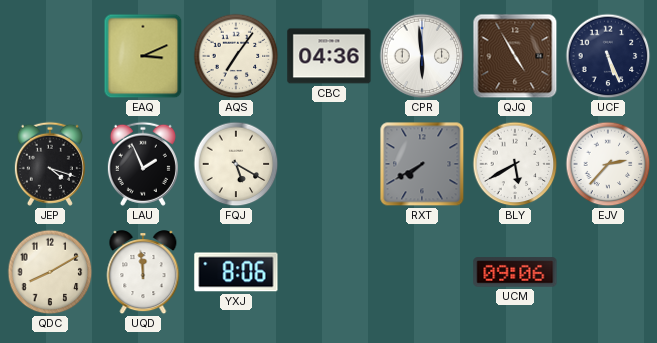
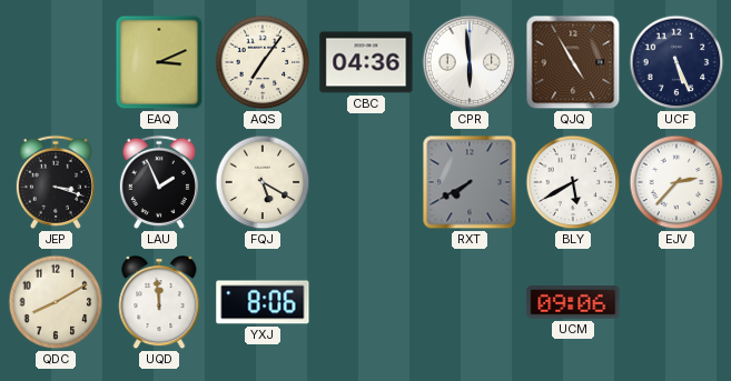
JEP: 4:18 -> 3:18 (56, 182)
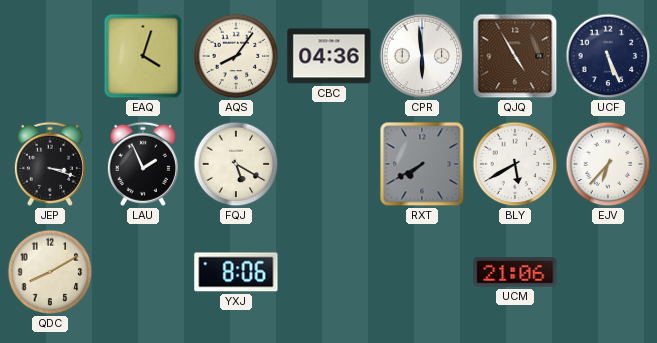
EAQ: 3:11 -> 4:03 (143, 56)
AQS: 7:06 -> 8:06 (236, 56)
EJV: 2:37 -> 6:37 (608, 164)
UQD: 11:59 -> none (159, 303)
UCM: 09:06 -> 21:06 (515, 272)
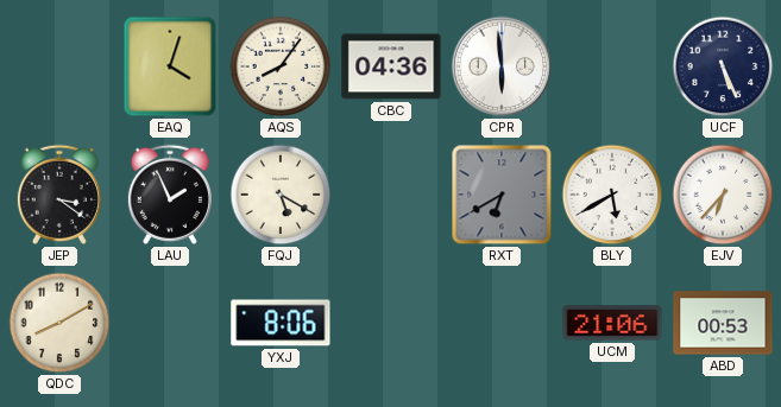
QJQ: 4:55 -> none (515, 56)
JEP: 3:18 -> 3:21 (59, 195)
RXT: 7:40 -> 6:40 (502, 195)
ABD: none -> 00:53 (723, 323)
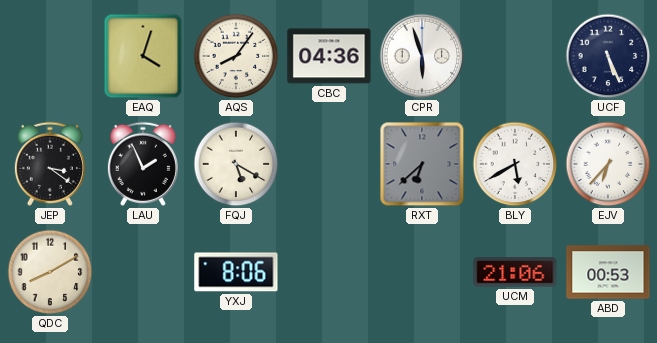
CPR: 5:59 -> 5:57 (422, 56)
RXT: 6:40 -> 6:38 (422, 164)
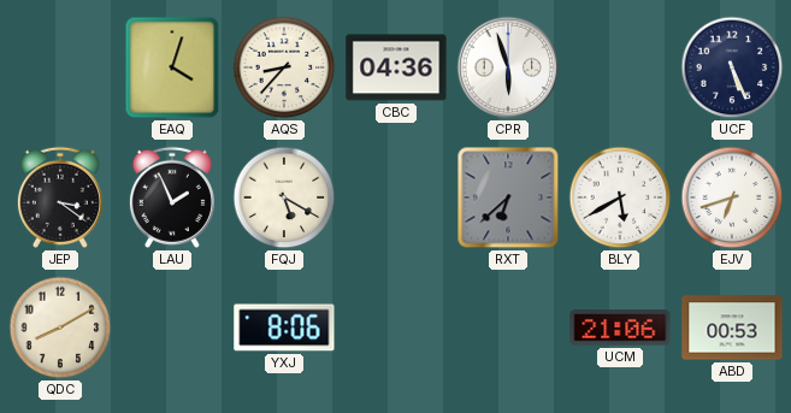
AQS: 8:06 -> 8:37 (284, 67)
EJV: 6:37 -> 6:42 (732, 197)
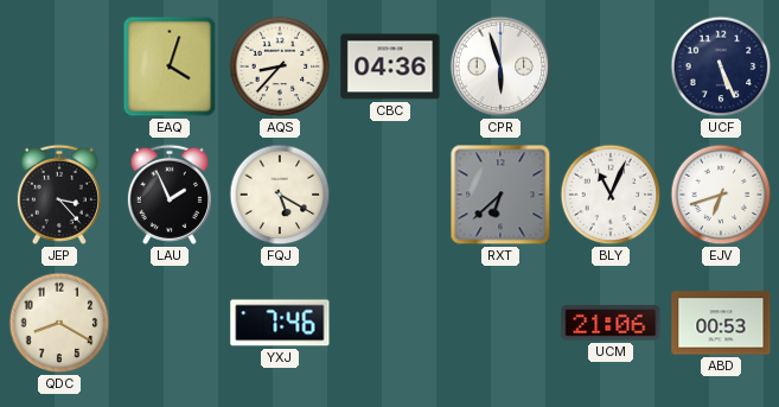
JEP: 3:21 -> 3:23 (59, 195)
BLY: 5:40 -> 11:04 (611, 195)
QDC: 8:10 -> 8:20 (59, 323)
YXJ: 8:06 -> 7:46 (280, 323)
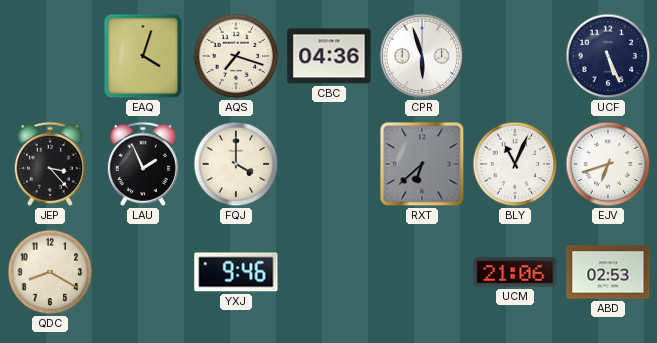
AQS: 8:37 -> 7:18 (236, 56)
FQJ: 5:20 -> 4:00 (236, 164)
YXJ: 7:46 -> 9:46 (236, 272)
ABD: 00:53 -> 02:53 (608, 272)
